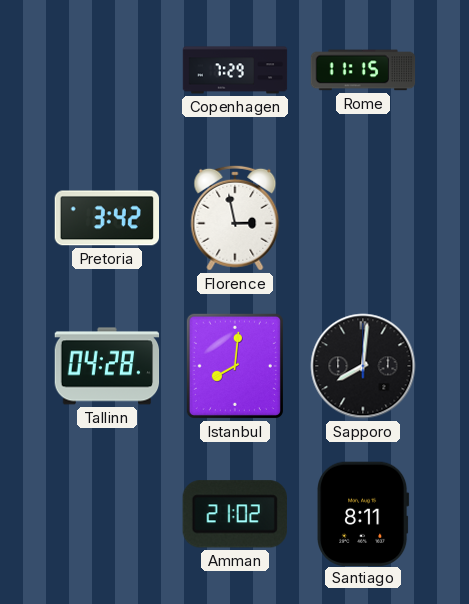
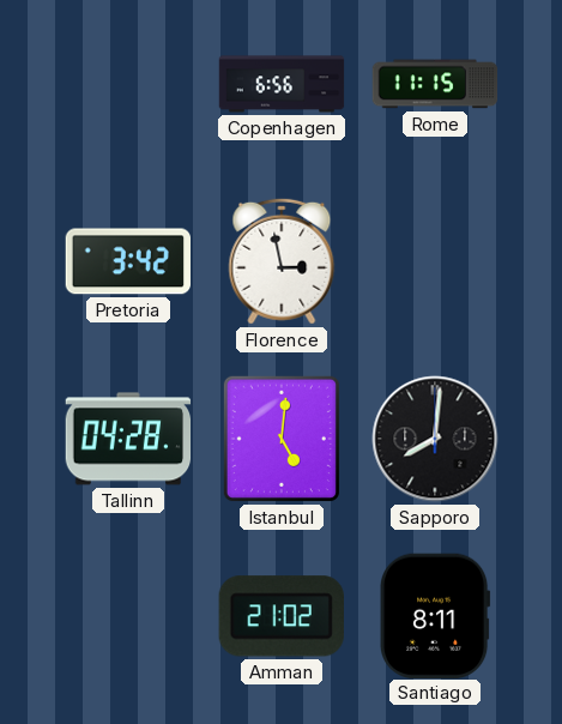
Copenhagen: 7:29 -> 6:56 (282, 84)
Istanbul: 8:01 -> 5:01 (282, 439)
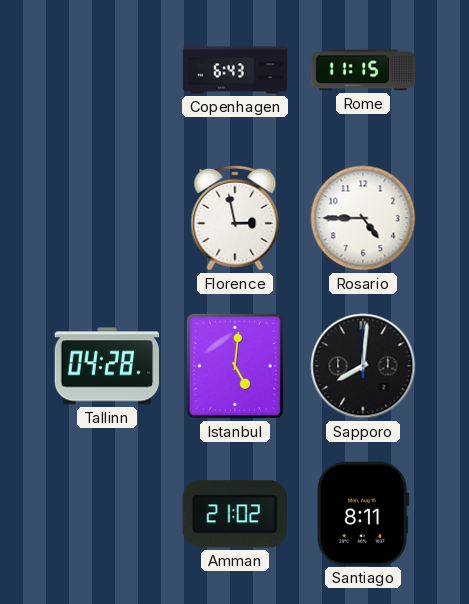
Copenhagen: 6:56 -> 6:43 (235, 70)
Pretoria: 3:42 -> none (127, 261)
Rosario: none -> 4:45 (363, 218)
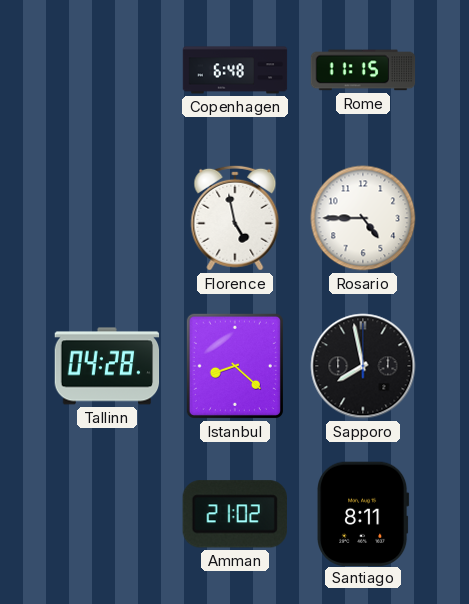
Copenhagen: 6:43 -> 6:48 (235, 70)
Florence: 2:58 -> 4:58 (235, 218)
Istanbul: 5:01 -> 8:22 (235, 366)
Sapporo: 8:01 -> 7:58 (363, 366)
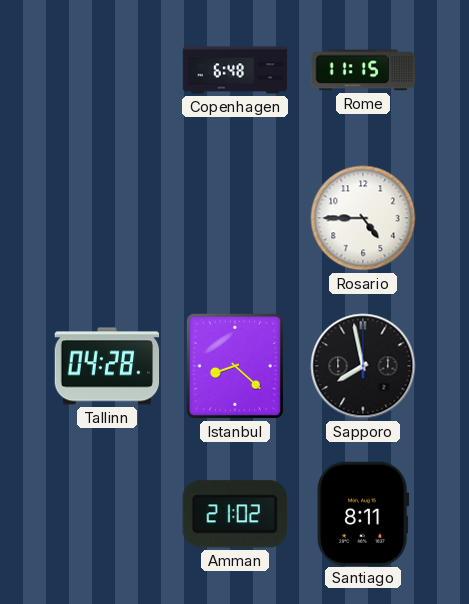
Florence: 4:58 -> none (235, 218)
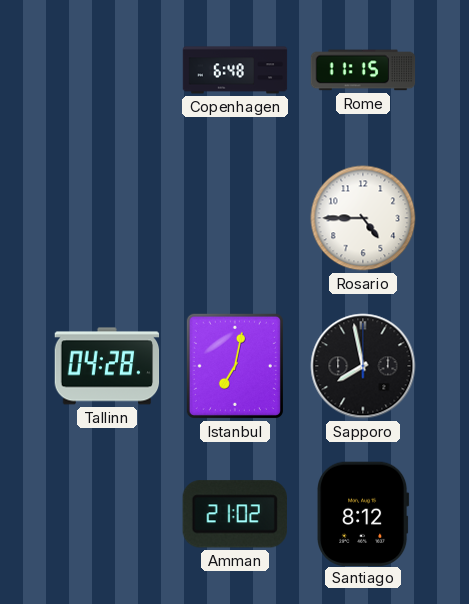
Istanbul: 8:22 -> 7:02 (235, 366)
Santiago: 8:11 -> 8:12 (364, 513)
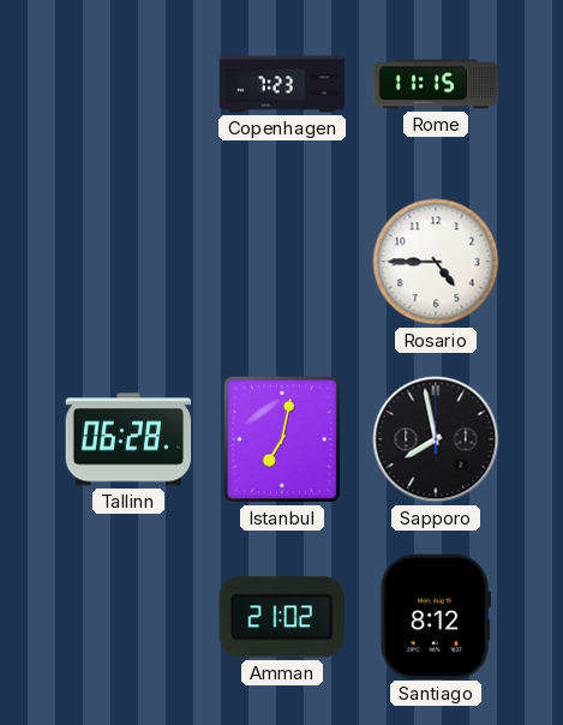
Copenhagen: 6:48 -> 7:23 (282, 84)
Tallinn: 04:28 -> 06:28 (128, 439)
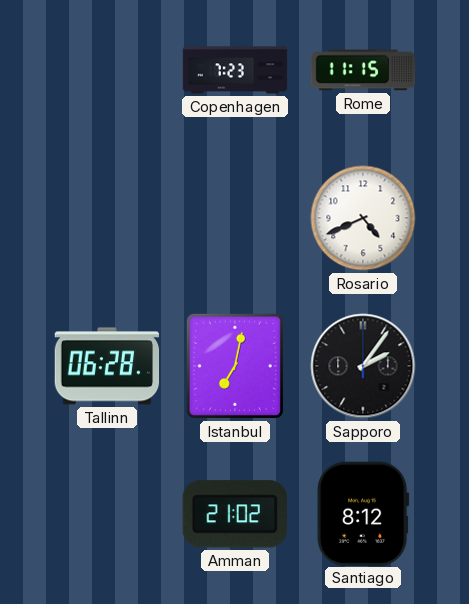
Rosario: 4:45 -> 4:41 (363, 218)
Sapporo: 7:58 -> 2:06 (363, 366)
